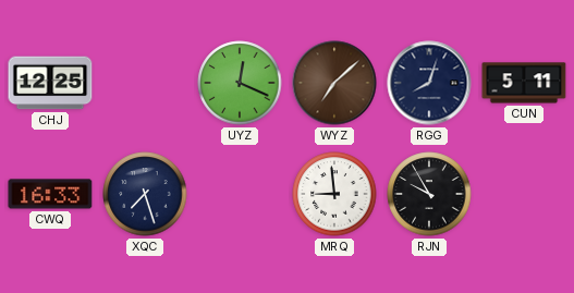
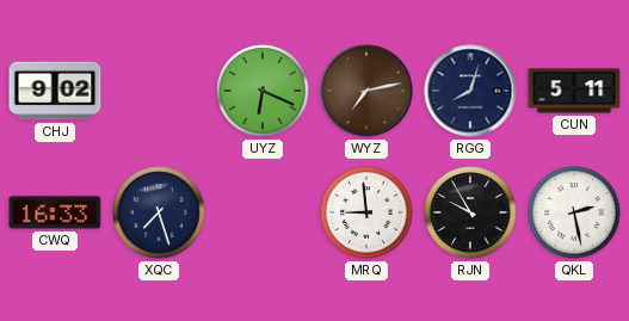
CHJ: 12:25 -> 9:02 (55, 91)
UYZ: 12:19 -> 6:19 (263, 91)
WYZ: 7:08 -> 7:13 (366, 91)
QKL: none -> 2:28 (574, 212)
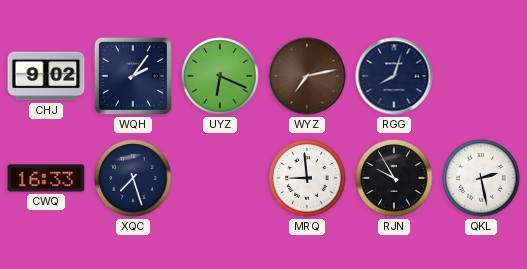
WQH: none -> 2:06 (133, 76)
CUN: 5:11 -> none (574, 91)
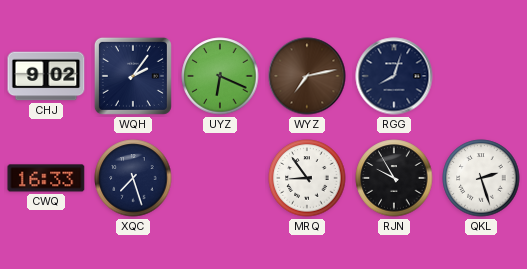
MRQ: 8:59 -> 8:54 (307, 178)
QKL: 2:28 -> 2:27 (481, 178)
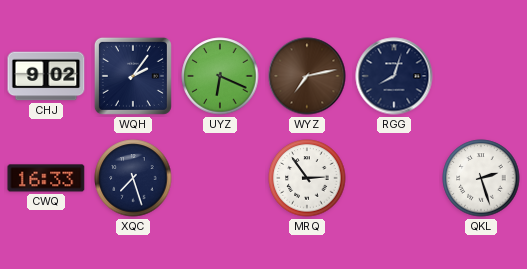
MRQ: 8:54 -> 2:54 (307, 178)
RJN: 9:55 -> none (394, 178)
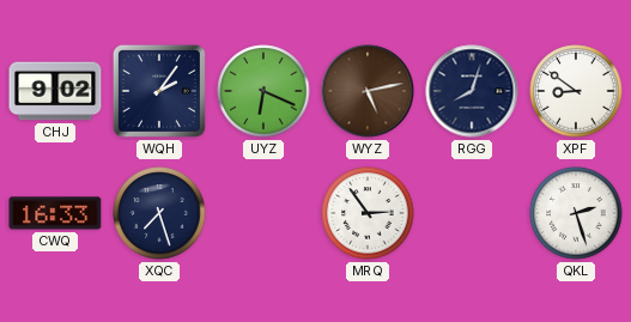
WYZ: 7:13 -> 5:13 (368, 91)
XPF: none -> 8:51 (576, 91)
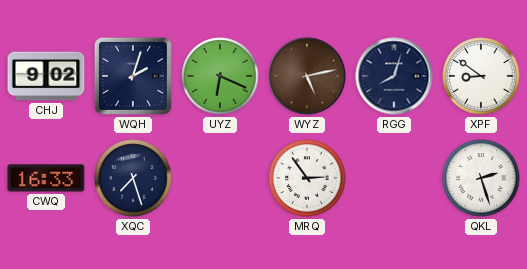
WQH: 2:06 -> 2:03 (133, 76)
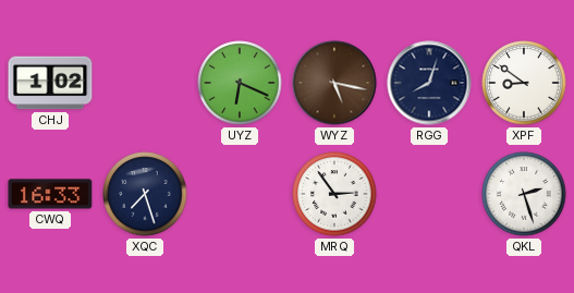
CHJ: 9:02 -> 1:02 (50, 83)
WQH: 2:03 -> none (133, 76)
WYZ: 5:13 -> 5:17 (334, 83)
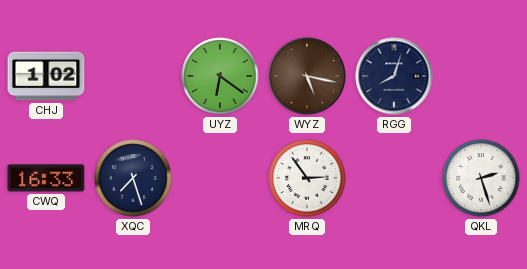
UYZ: 6:19 -> 6:21 (220, 76)
XPF: 8:51 -> none (524, 83)
